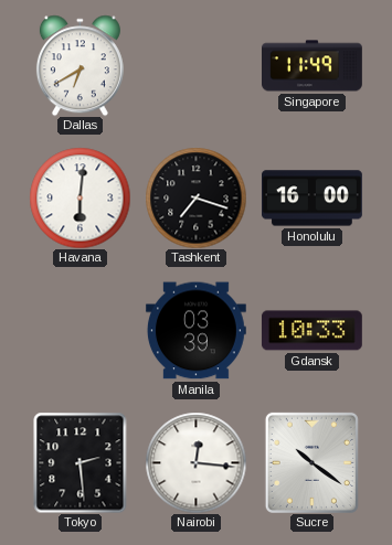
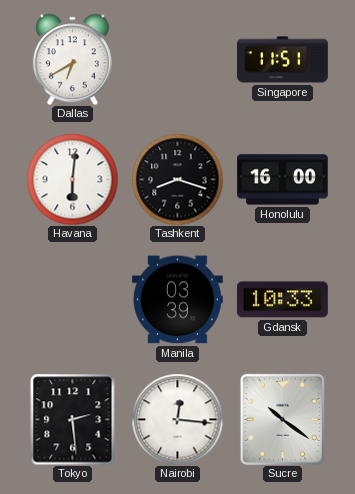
Singapore: 11:49 -> 11:51 (283, 60)
Tashkent: 7:18 -> 8:18 (177, 179)
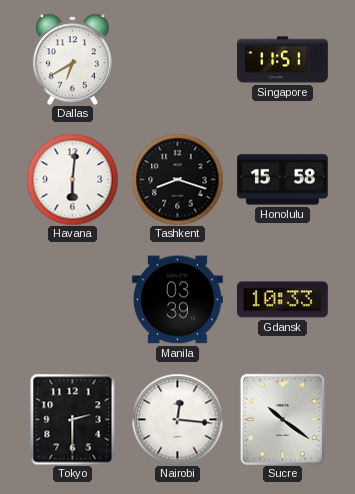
Honolulu: 16:00 -> 15:58 (283, 180)
Tokyo: 2:29 -> 2:30 (73, 419)
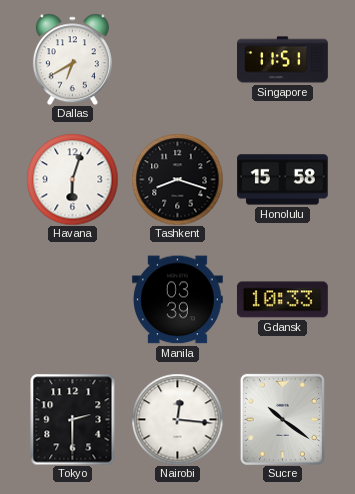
Havana: 6:01 -> 6:03 (72, 179)
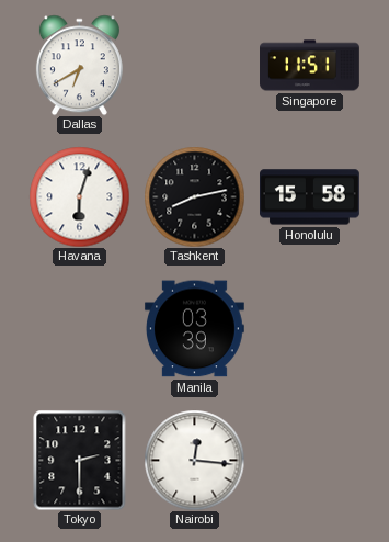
Tashkent: 8:18 -> 8:13 (194, 196)
Gdansk: 10:33 -> none (282, 300)
Sucre: 10:21 -> none (282, 419)
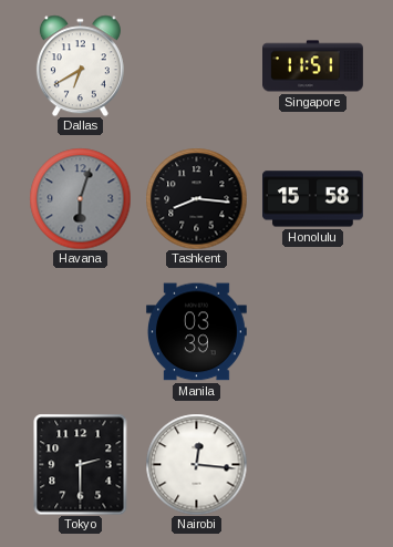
Havana dial: white -> grey (80, 198)
Tashkent: 8:13 -> 8:16 (196, 198)
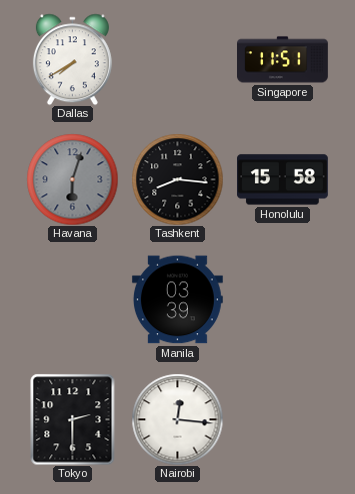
Dallas: 6:40 -> 7:40 (72, 59)
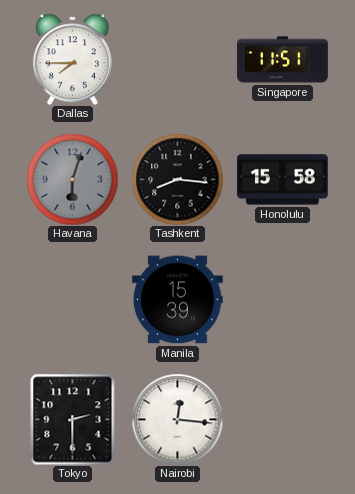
Dallas: 7:40 -> 7:45 (72, 59)
Manila: 03:39 -> 15:39 (177, 300)
